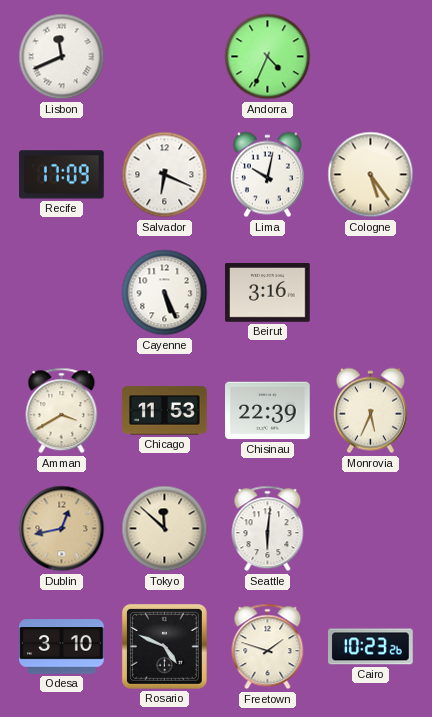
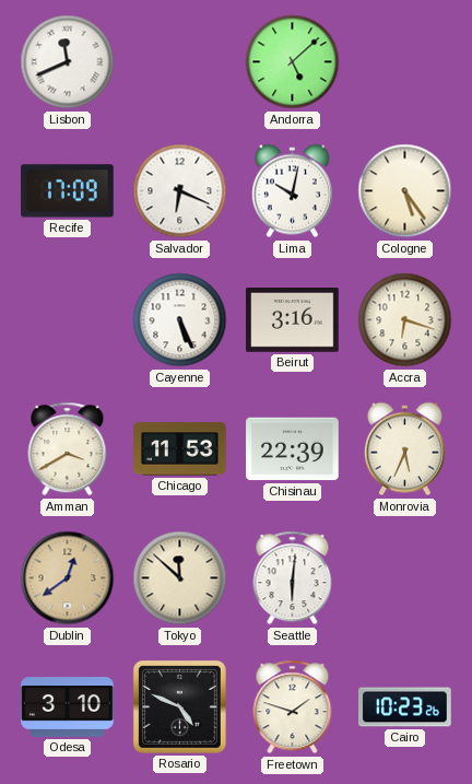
Andorra: 4:34 -> 5:08 (293, 62)
Accra: none -> 6:18 (405, 320)
Dublin: 12:43 -> 12:39 (68, 578)
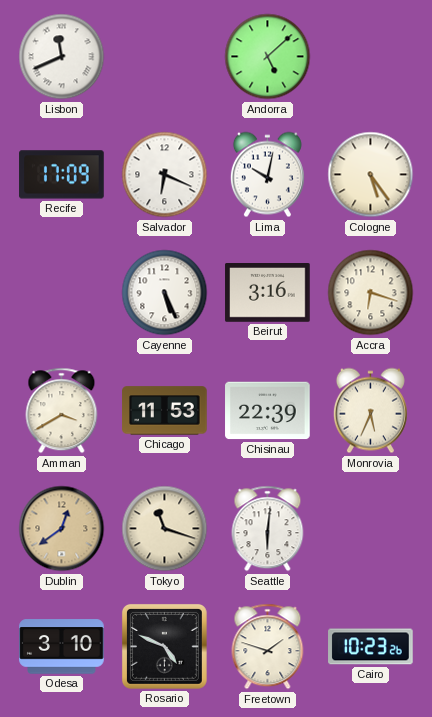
Tokyo: 11:52 -> 11:18 (165, 529)
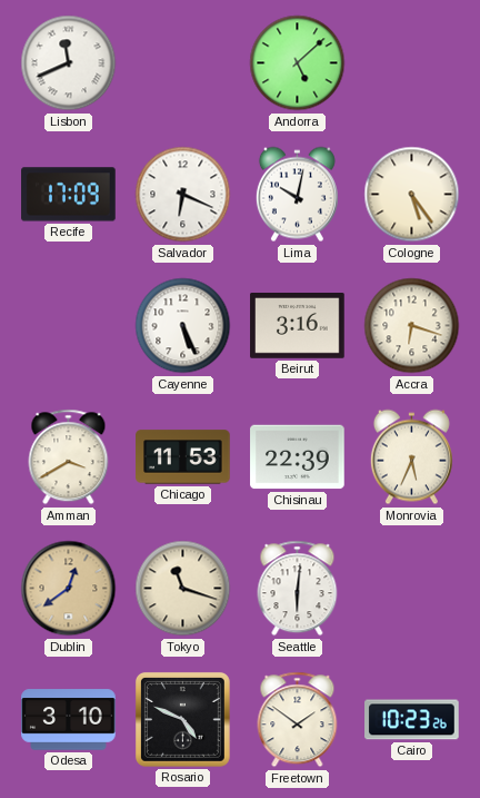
Freetown: 1:48 -> 1:51 (298, 720)
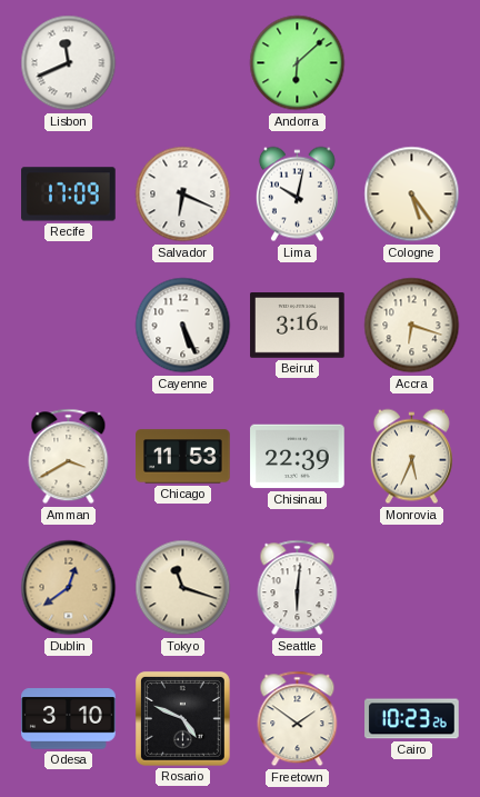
Andorra: 5:08 -> 6:08 (298, 63)
